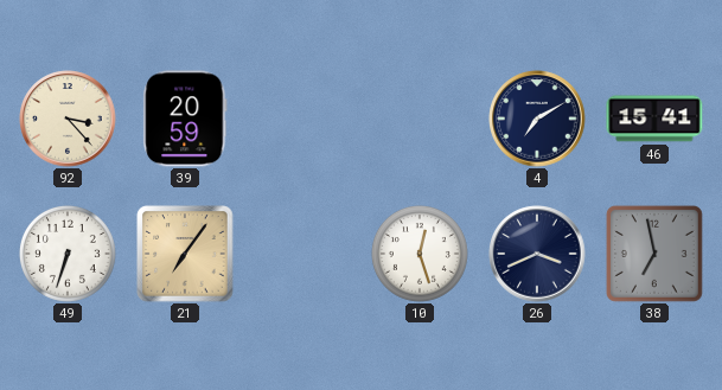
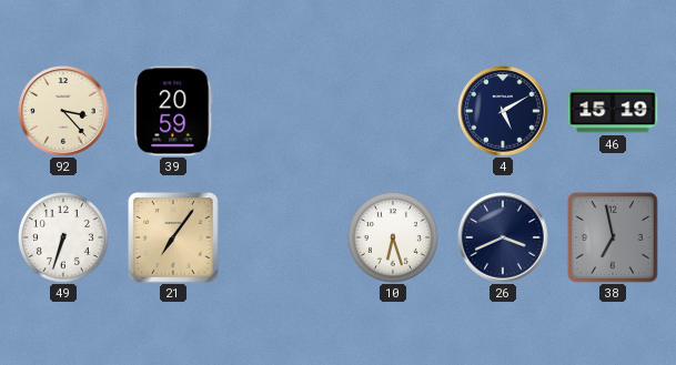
4: 7:10 -> 5:10 (503, 111)
46: 15:41 -> 15:19 (613, 111)
10: 12:27 -> 6:27 (393, 237)
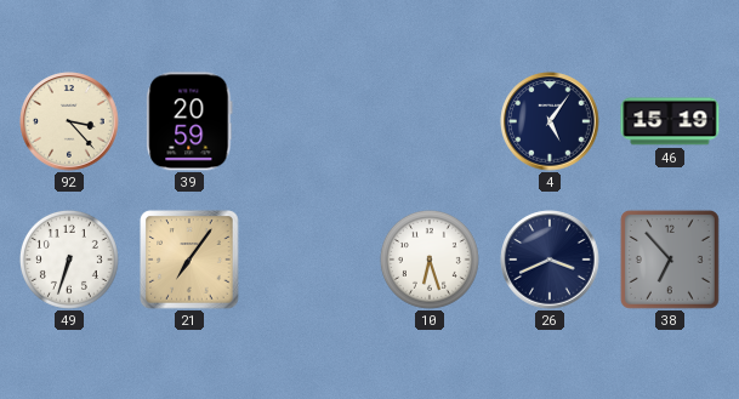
4: 5:10 -> 5:06 (550, 121)
38: 6:58 -> 6:53 (670, 260)
